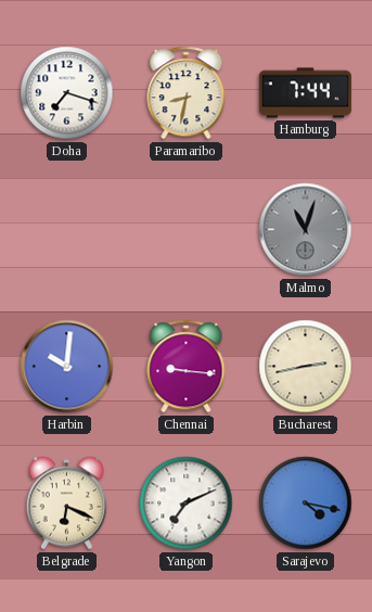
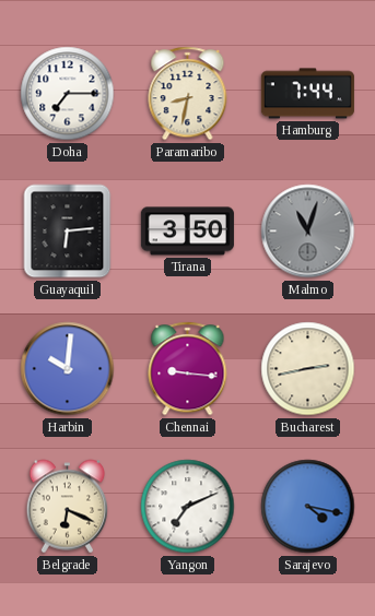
Doha: 7:18 -> 7:15 (68, 94)
Guayaquil: none -> 6:14 (68, 232)
Tirana: none -> 3:50 (187, 232)
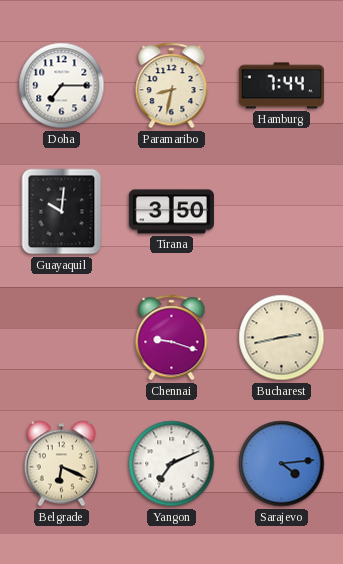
Guayaquil: 6:14 -> 10:01 (62, 212)
Malmo: 11:03 -> none (308, 232)
Harbin: 10:01 -> none (68, 369)
Chennai: 9:16 -> 9:18 (172, 338)
Sarajevo: 4:17 -> 4:14 (282, 464)
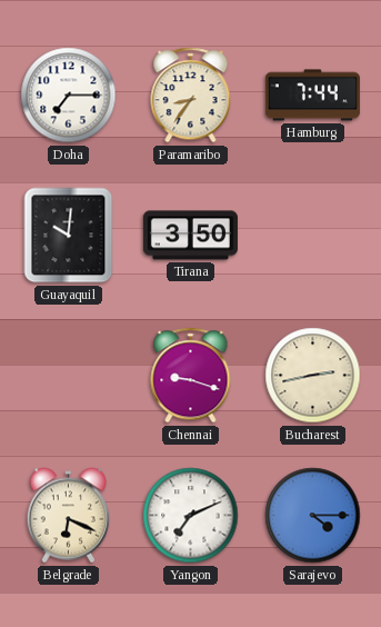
Paramaribo: 8:32 -> 8:36 (191, 96)
Sarajevo: 4:14 -> 4:15 (313, 516)
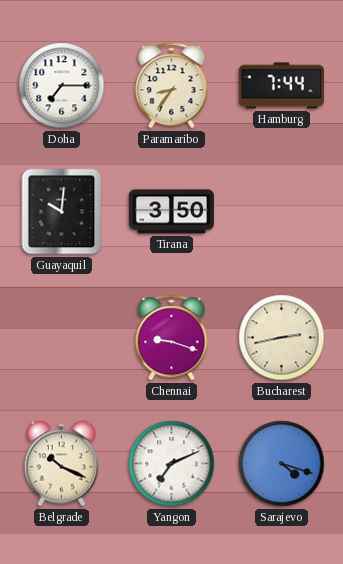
Belgrade: 6:19 -> 10:19 (62, 464)
Sarajevo: 4:15 -> 4:18 (282, 464)
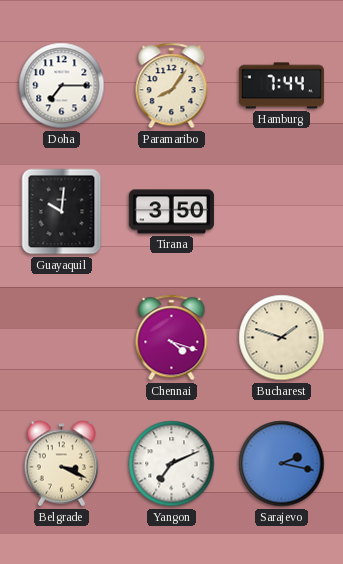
Paramaribo: 8:36 -> 8:06 (172, 86)
Chennai: 9:18 -> 4:18 (172, 338)
Bucharest: 2:43 -> 1:48 (282, 338)
Belgrade: 10:19 -> 3:19 (62, 464)
Sarajevo: 4:18 -> 2:17 (282, 464)
